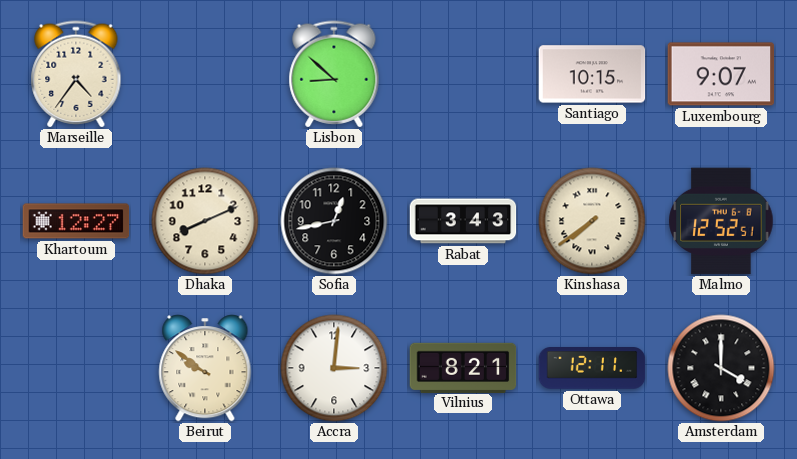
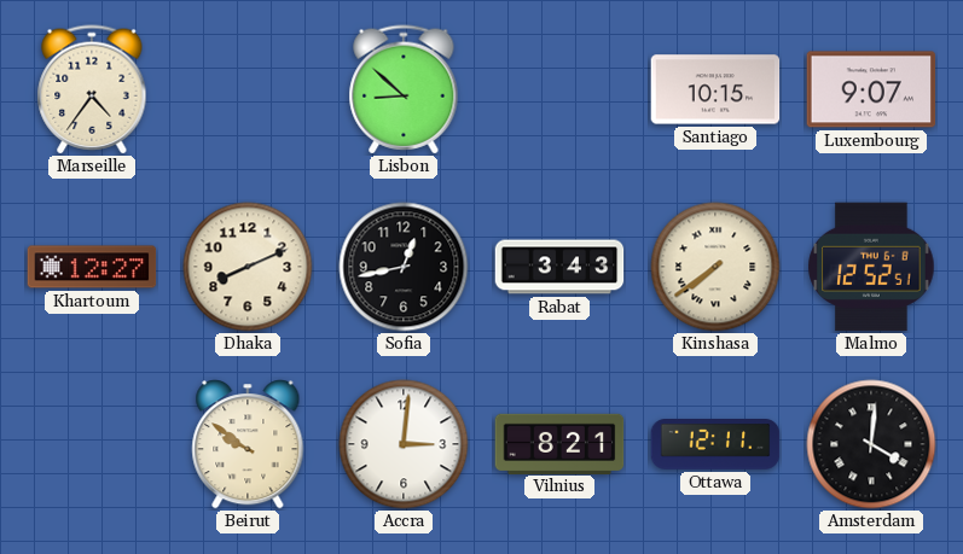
Amsterdam: 4:00 -> 4:01 (871, 444)
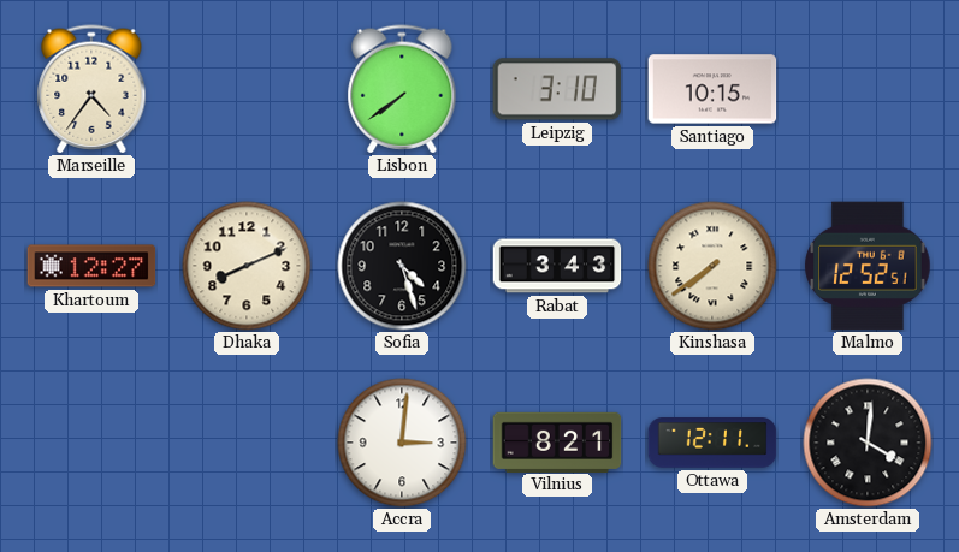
Lisbon: 8:52 -> 7:39 (402, 89)
Leipzig: none -> 3:10 (557, 89)
Luxembourg: 9:07 -> none (871, 89)
Sofia: 12:43 -> 4:27 (402, 266)
Beirut: 9:51 -> none (248, 444)
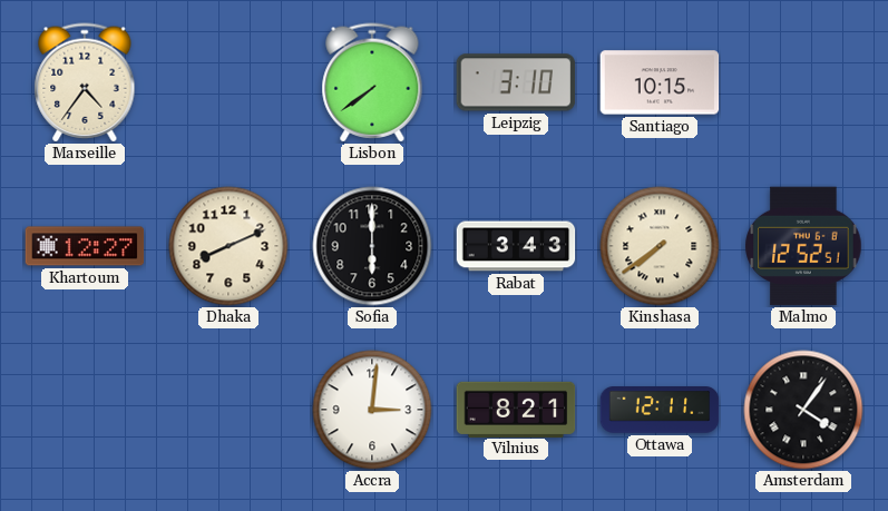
Sofia: 4:27 -> 6:00 (372, 246)
Amsterdam: 4:01 -> 4:06 (803, 410)
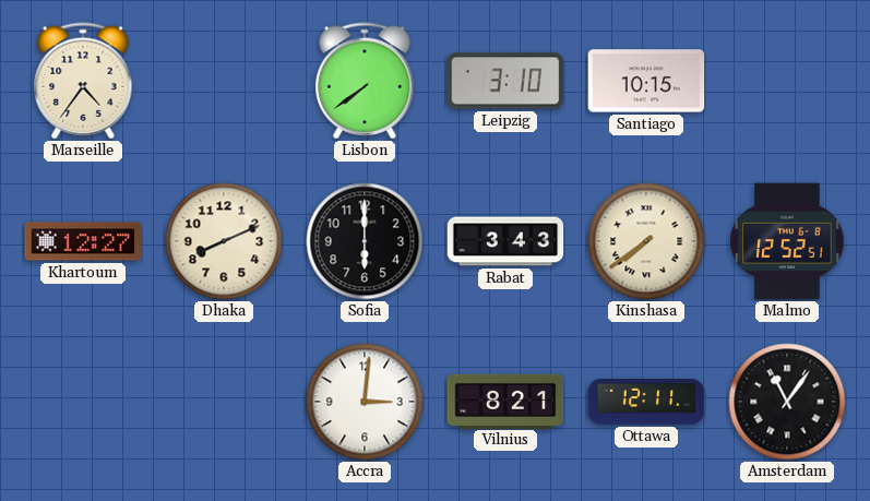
Amsterdam: 4:06 -> 11:06 (787, 402)
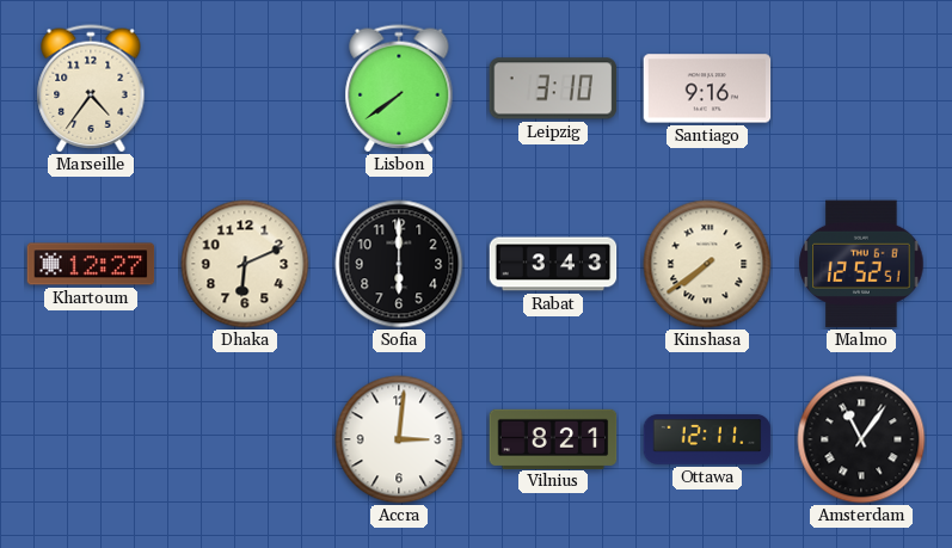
Santiago: 10:15 -> 9:16 (707, 88)
Dhaka: 8:11 -> 6:11 (245, 264)
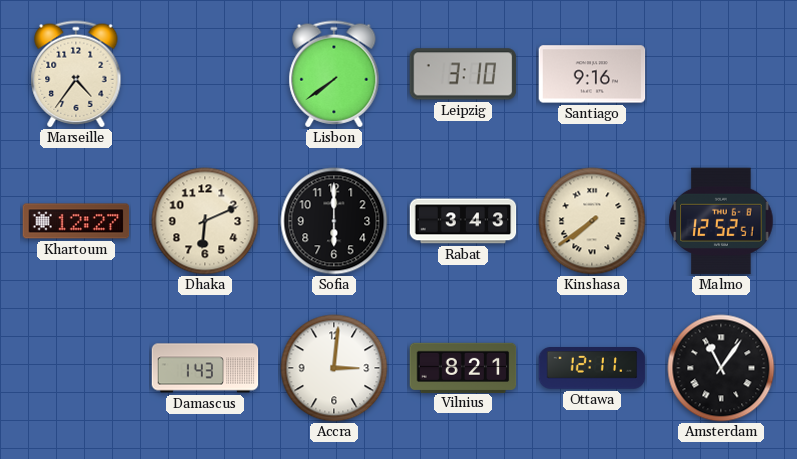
Damascus: none -> 1:43 (205, 368)
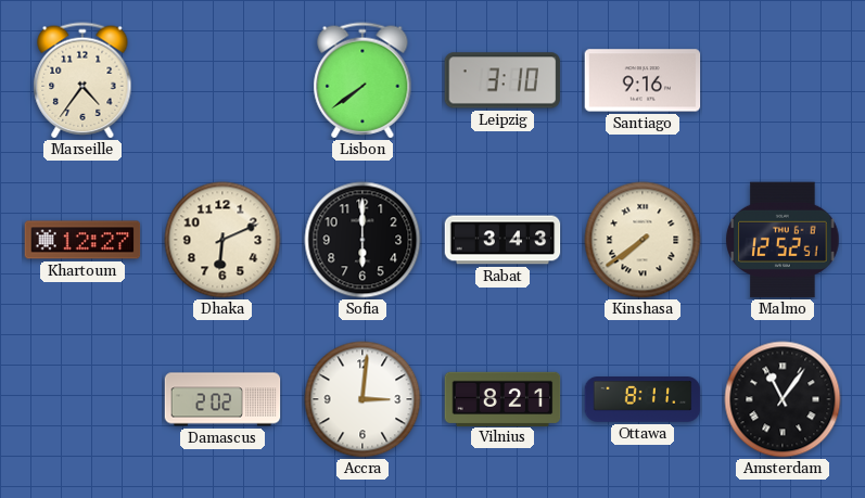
Damascus: 1:43 -> 2:02 (222, 399)
Ottawa: 12:11 -> 8:11 (643, 400)
